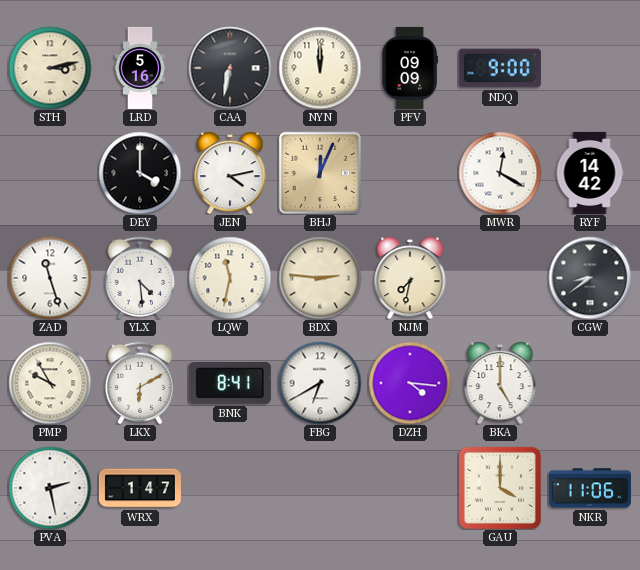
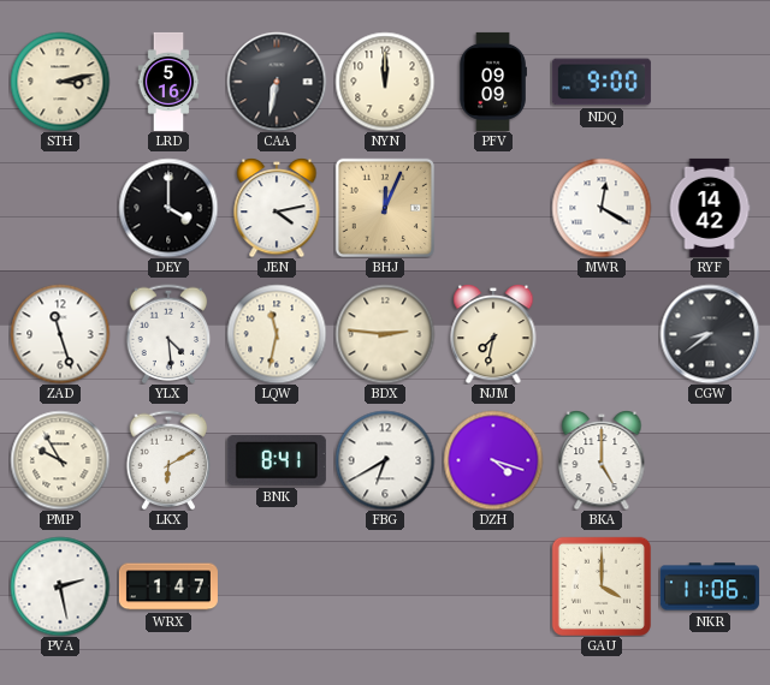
DZH: 4:16 -> 4:18 (493, 460)
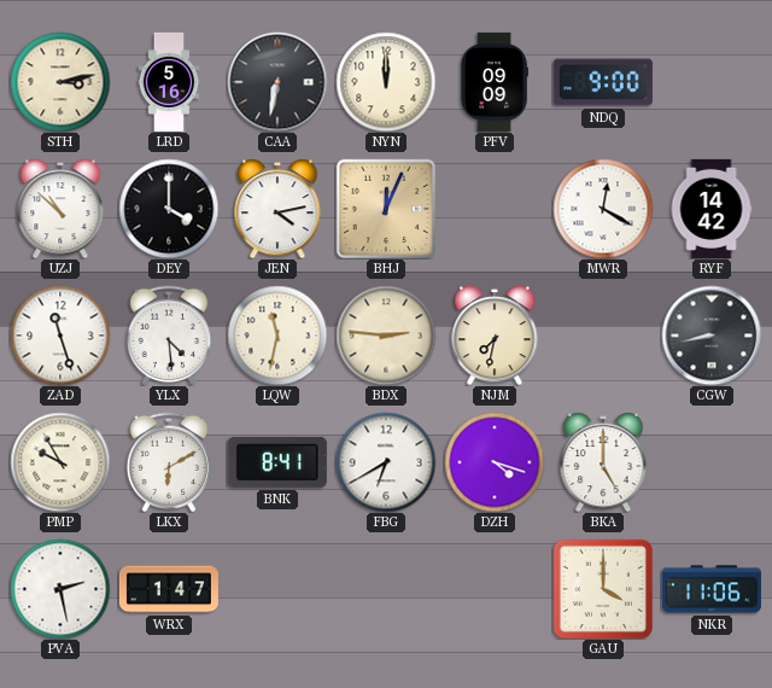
UZJ: none -> 10:52 (60, 209)
CGW: 8:39 -> 8:43 (712, 336)
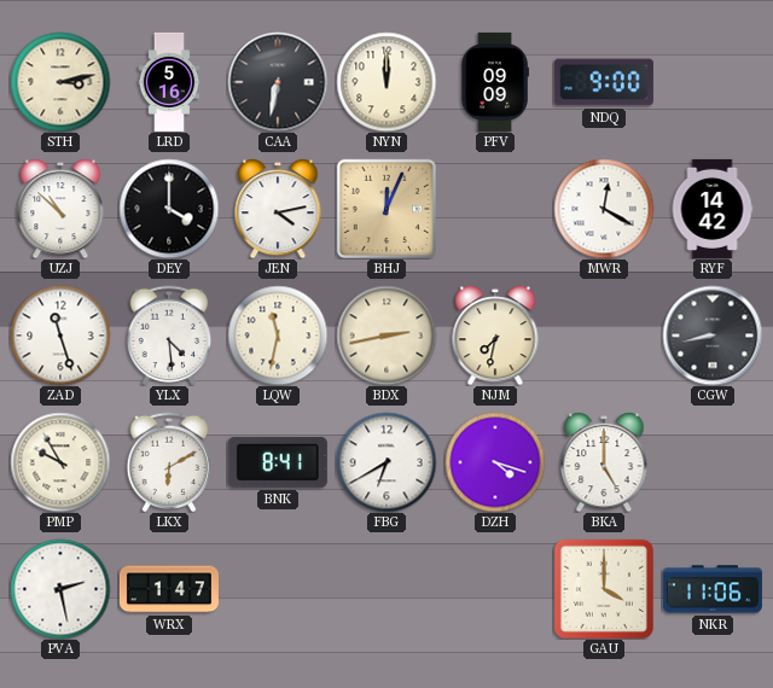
BDX: 2:46 -> 2:43 (386, 336)
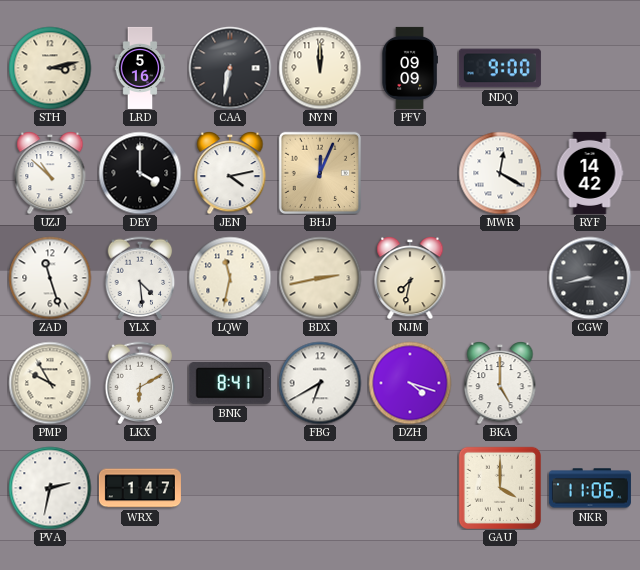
PVA: 2:28 -> 2:32 (50, 488)
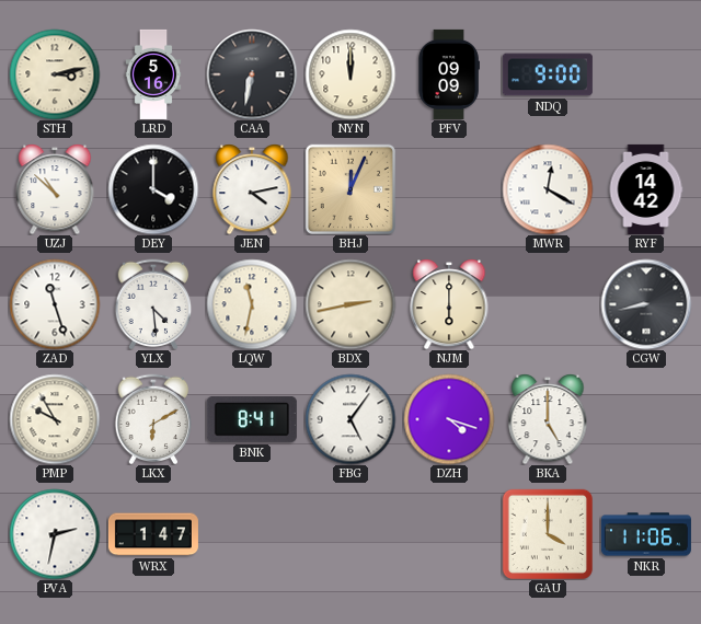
NJM: 7:32 -> 6:00 (449, 304)
FBG: 6:40 -> 5:06 (350, 419)
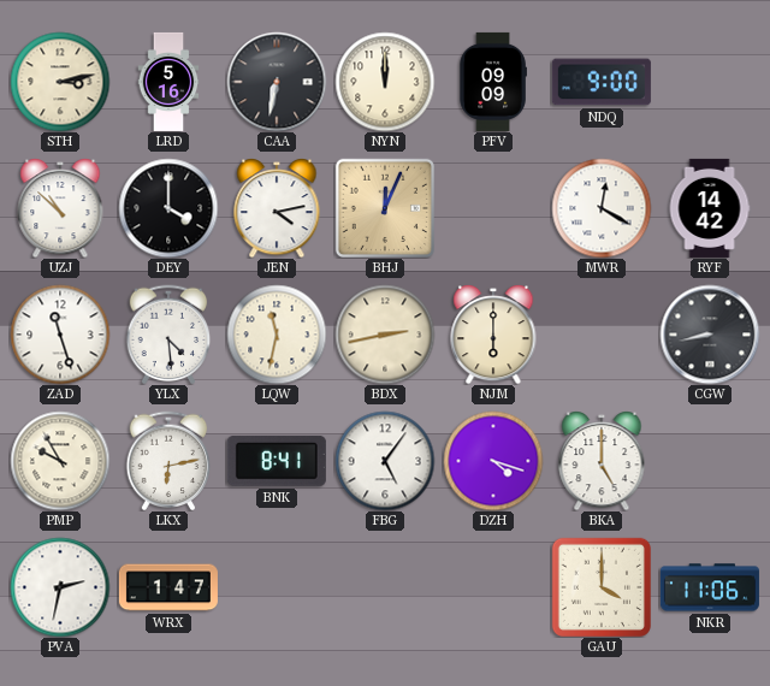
LKX: 6:10 -> 6:13 (168, 461)
